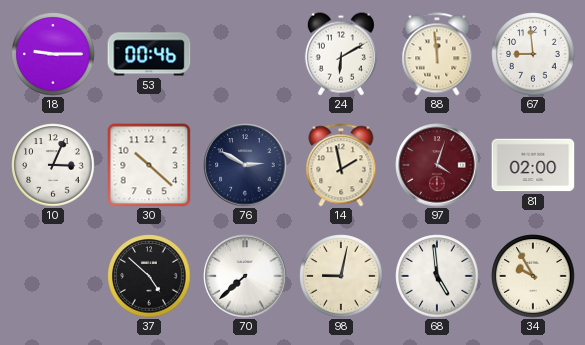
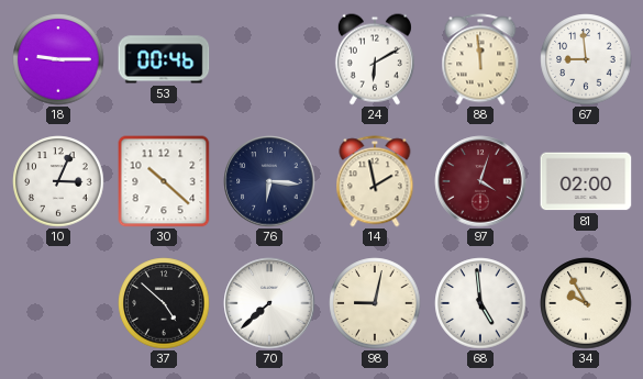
76: 2:50 -> 6:16 (269, 181)
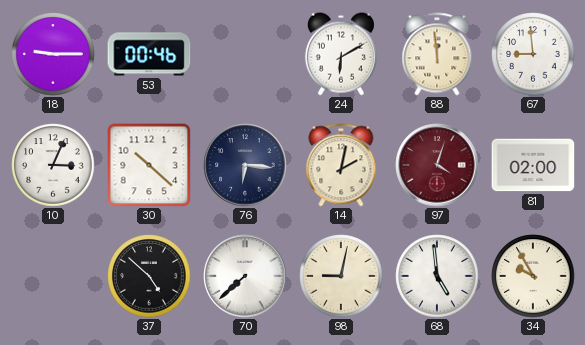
14: 1:58 -> 2:02 (341, 165)
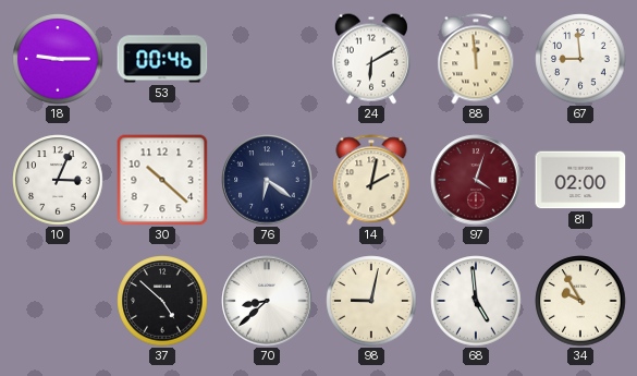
76: 6:16 -> 6:21 (267, 180)
70: 7:38 -> 8:38 (267, 301)
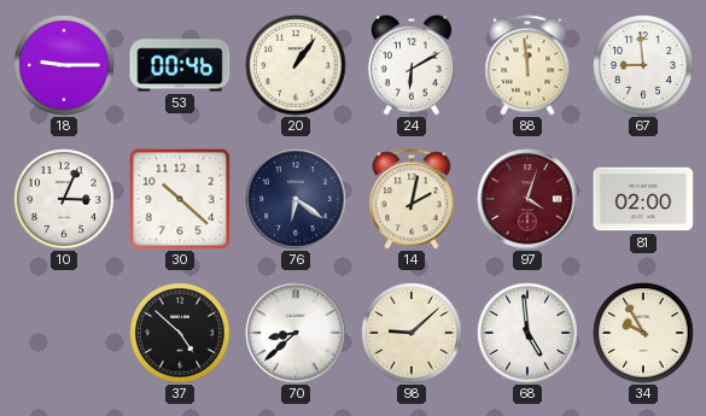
20: none -> 1:06 (296, 65)
98: 9:02 -> 9:08 (412, 333)
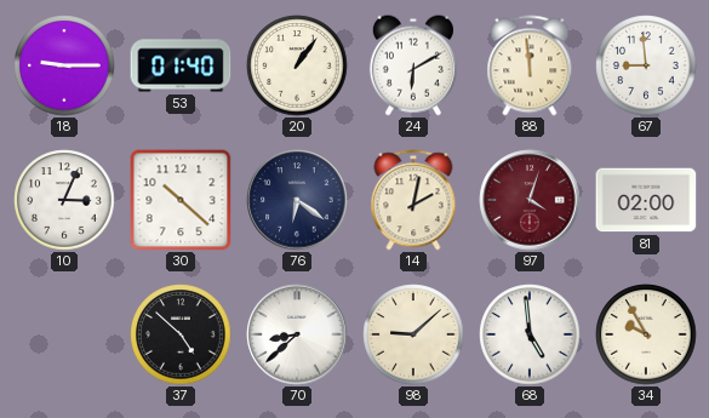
53: 00:46 -> 01:40 (181, 65)
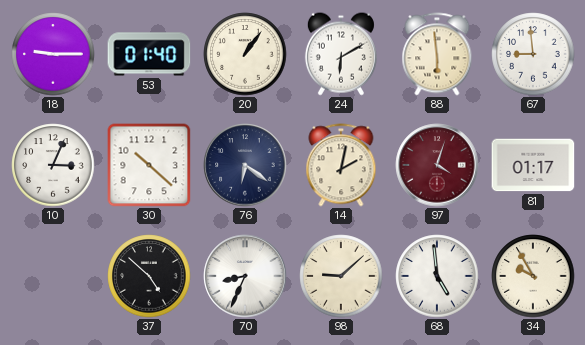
88: 11:59 -> 5:59 (437, 54)
81: 02:00 -> 01:17 (533, 165)
70: 8:38 -> 8:34 (245, 276)
